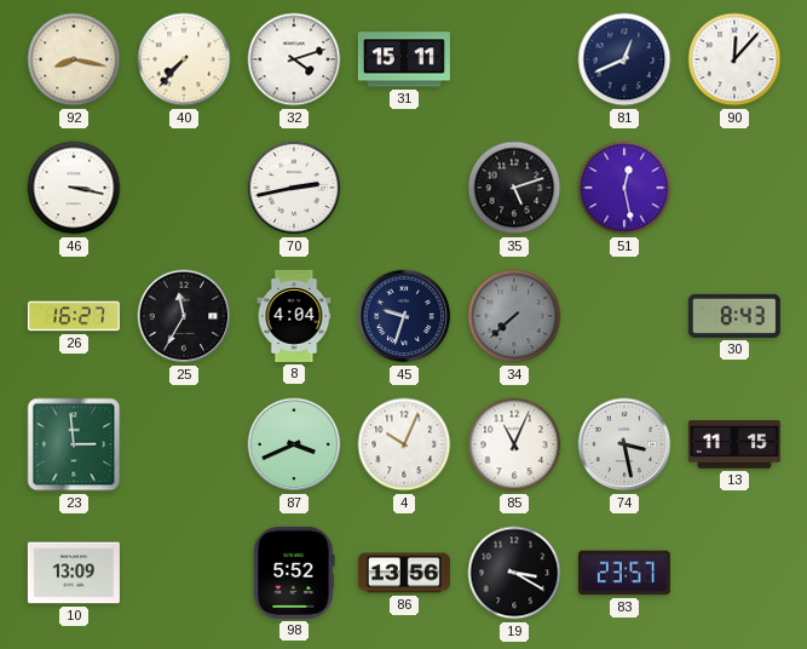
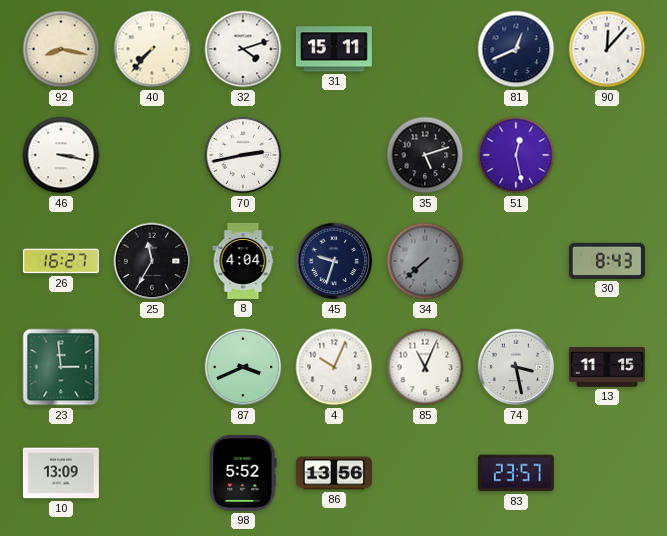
19: 3:20 -> none (514, 573)
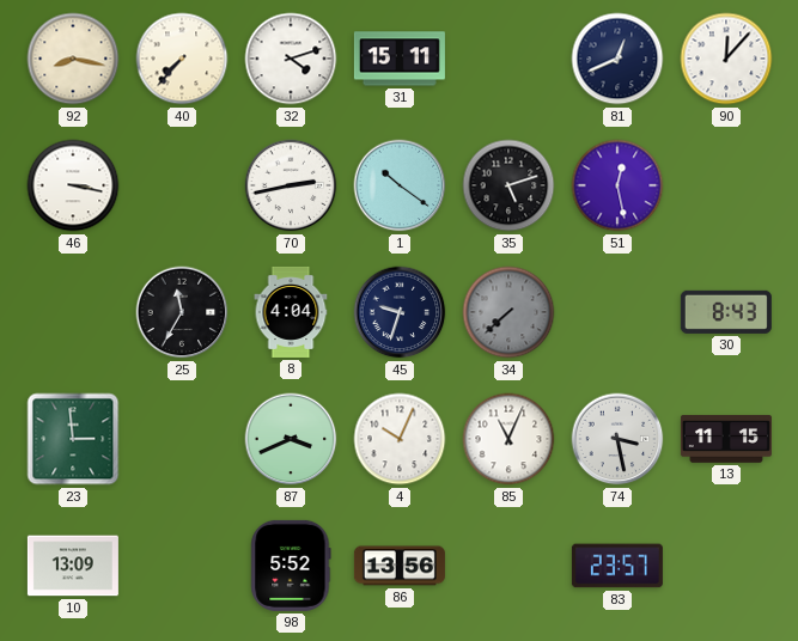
1: none -> 10:21 (400, 185)
26: 16:27 -> none (61, 261)
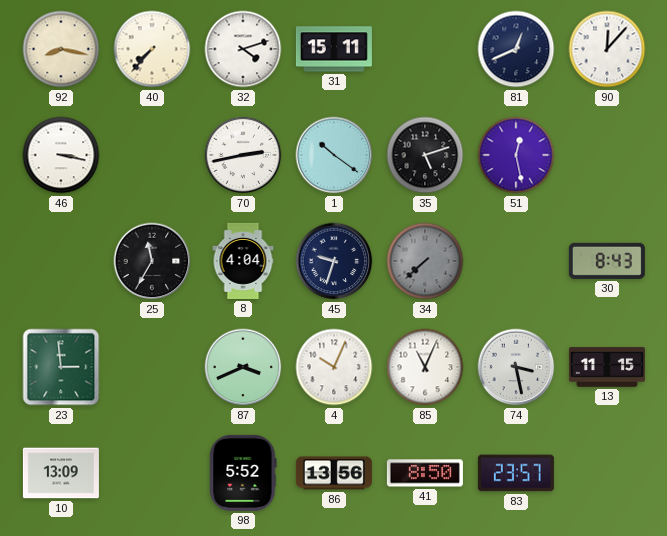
41: none -> 8:50 (425, 473)
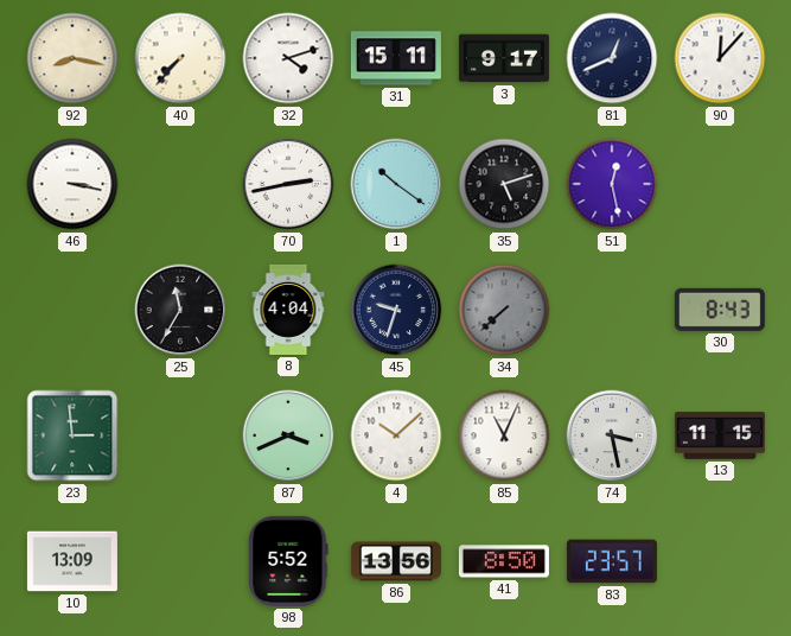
3: none -> 9:17 (504, 58)
4: 10:04 -> 10:08 (396, 435)
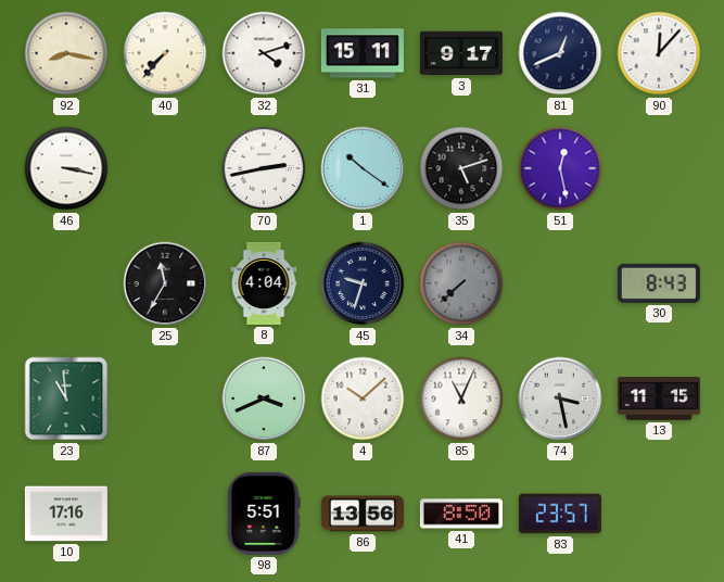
23: 2:59 -> 10:59 (66, 398)
10: 13:09 -> 17:16 (66, 514)
98: 5:52 -> 5:51 (264, 514)
